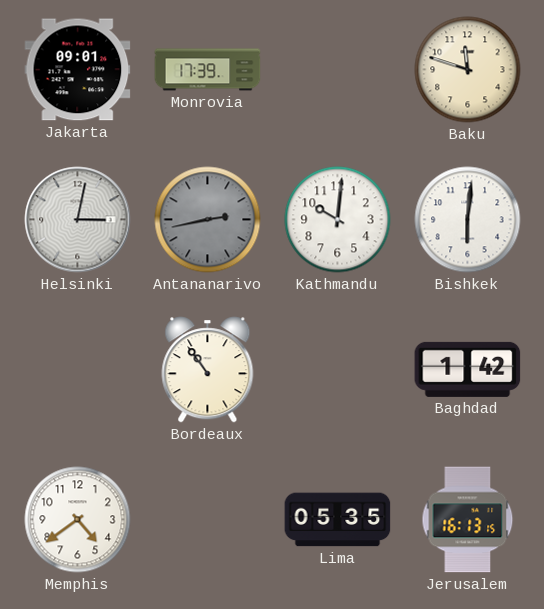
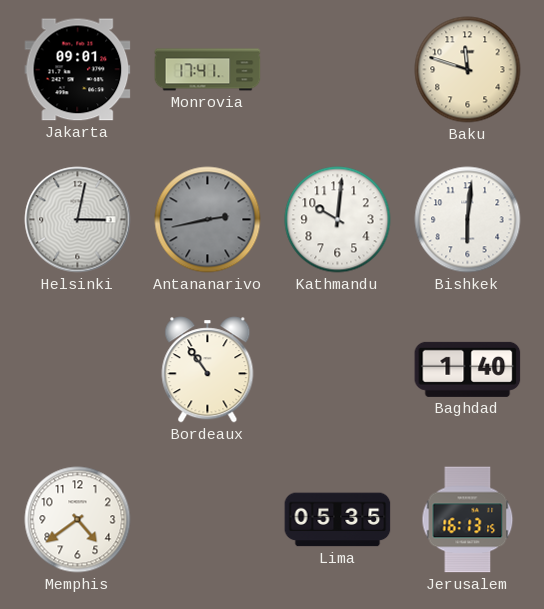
Monrovia: 17:39 -> 17:41 (208, 70)
Baghdad: 1:42 -> 1:40 (468, 369)
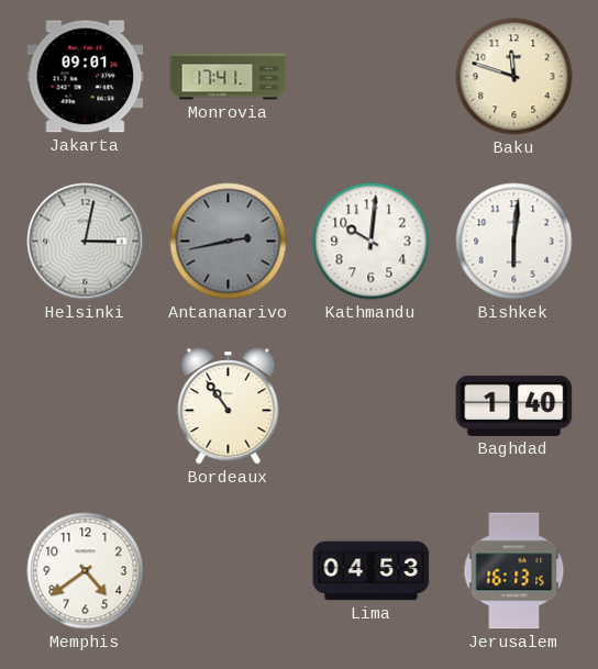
Lima: 05:35 -> 04:53 (372, 571)
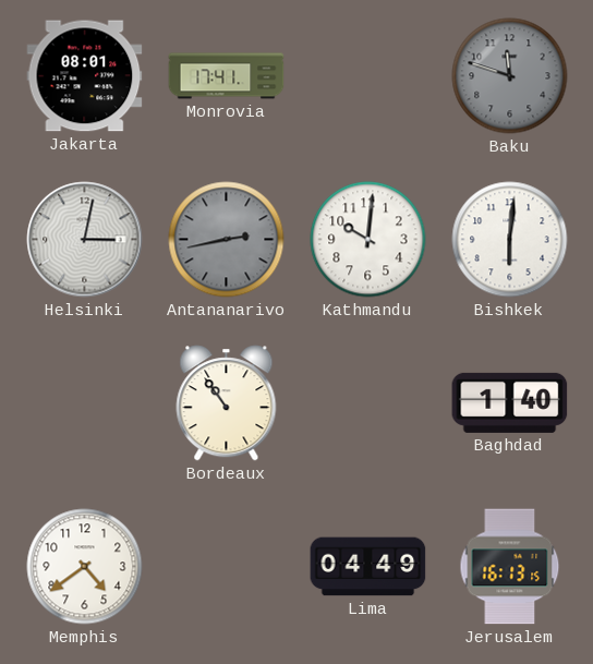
Jakarta: 09:01 -> 08:01 (85, 76)
Baku dial: cream -> grey (510, 76)
Lima: 04:53 -> 04:49 (368, 567)
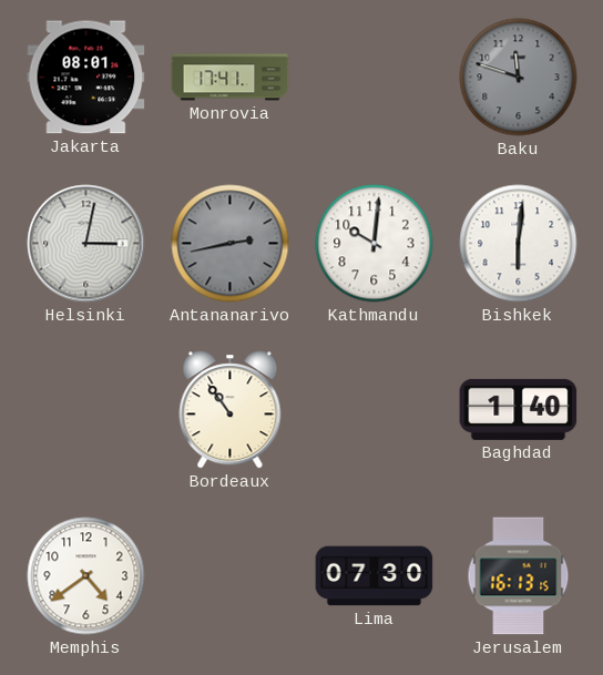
Lima: 04:49 -> 07:30 (375, 576)
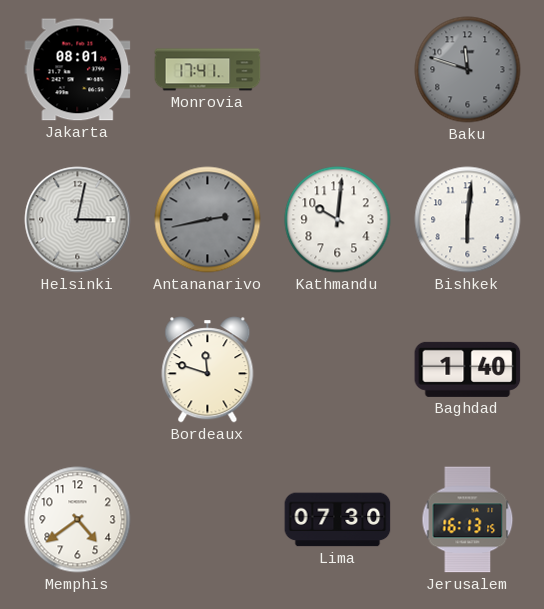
Bordeaux: 10:54 -> 11:48 (208, 370)
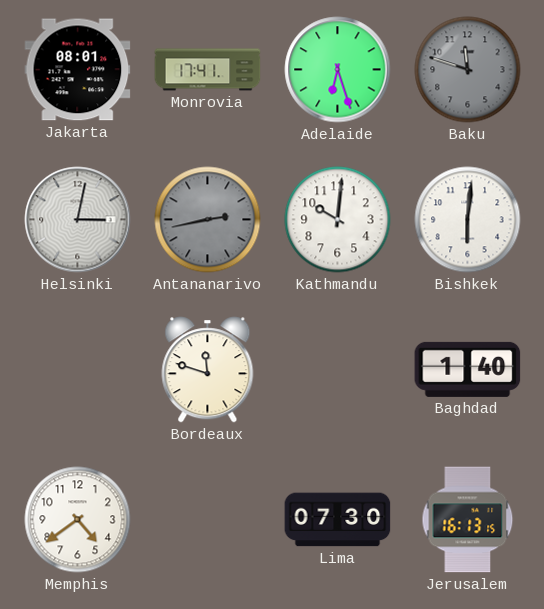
Adelaide: none -> 6:27 (338, 70)
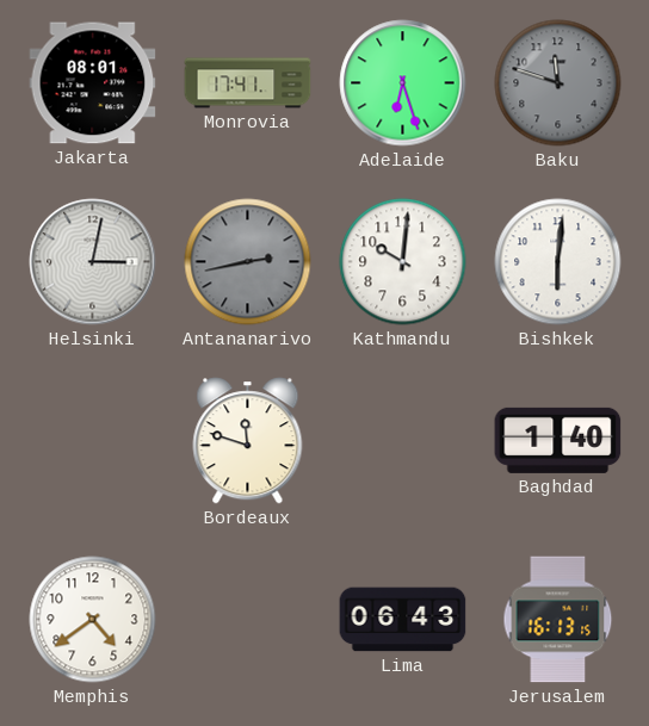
Lima: 07:30 -> 06:43 (403, 620)
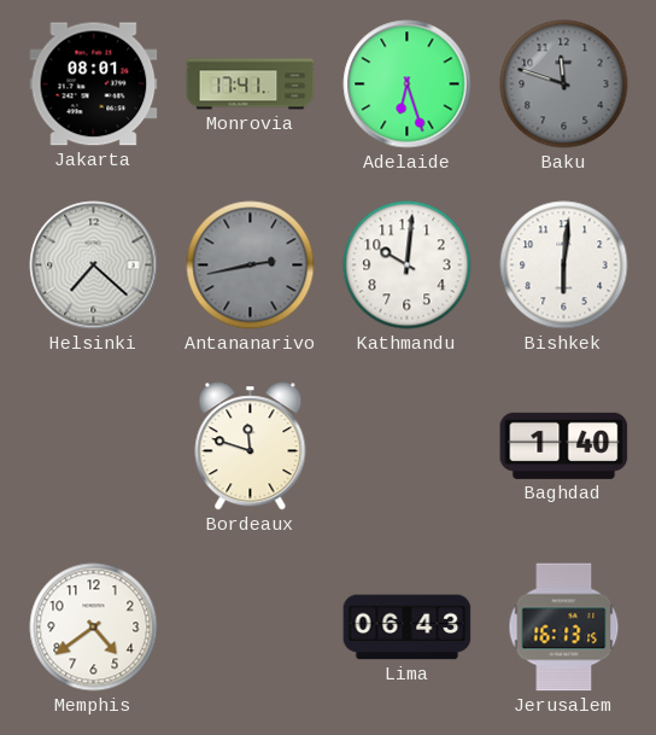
Helsinki: 3:02 -> 7:22 (94, 266)
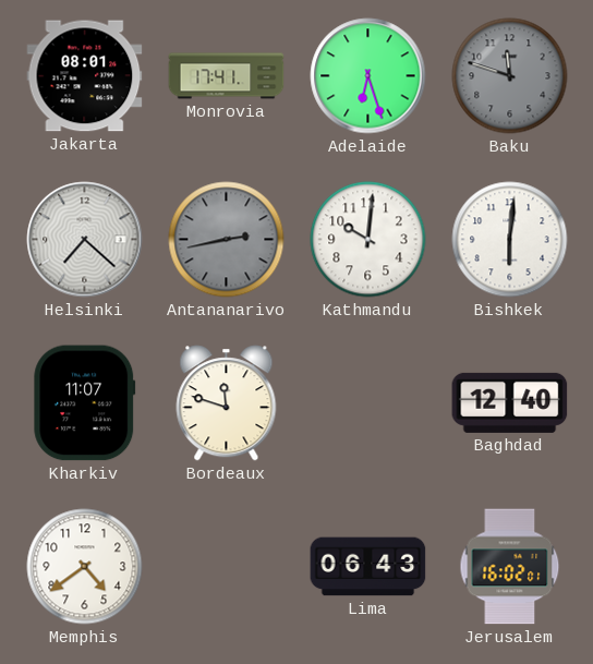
Kharkiv: none -> 11:07 (85, 403)
Baghdad: 1:40 -> 12:40 (510, 402)
Jerusalem: 16:13 -> 16:02 (510, 567)
